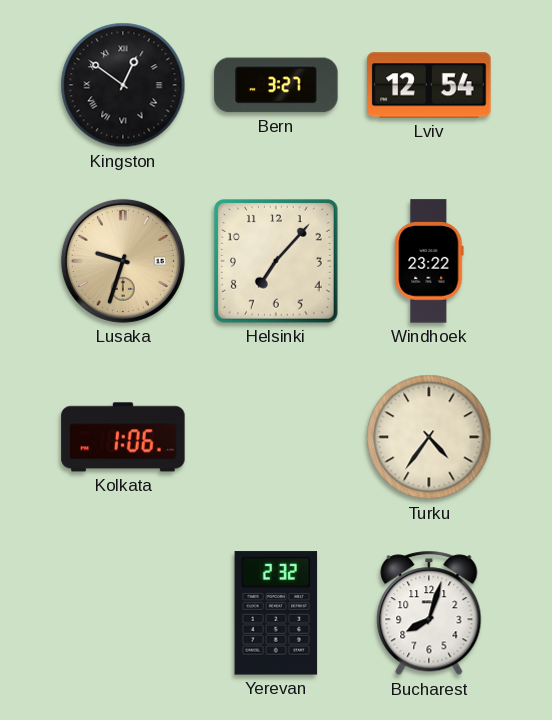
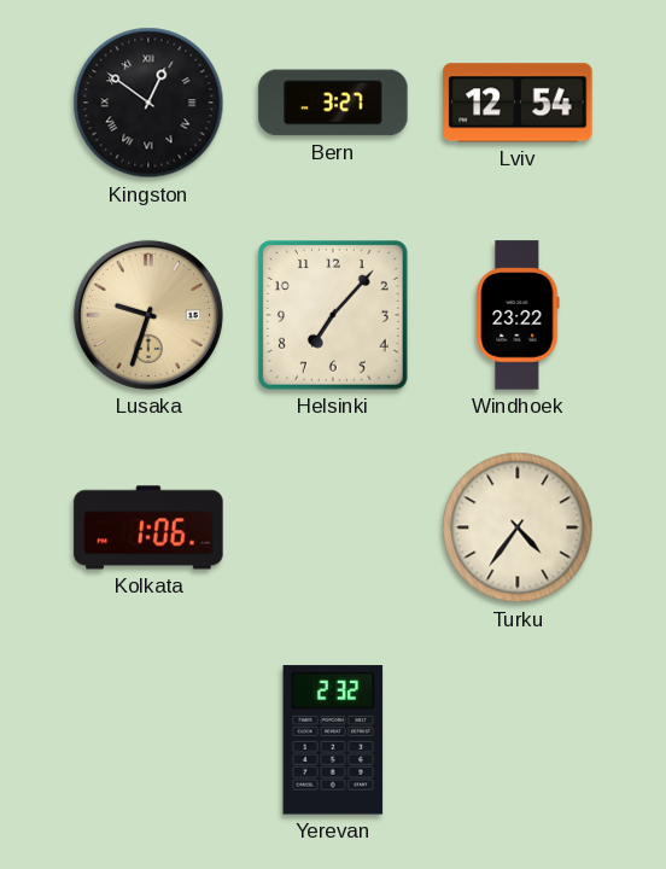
Bucharest: 8:03 -> none (429, 613)
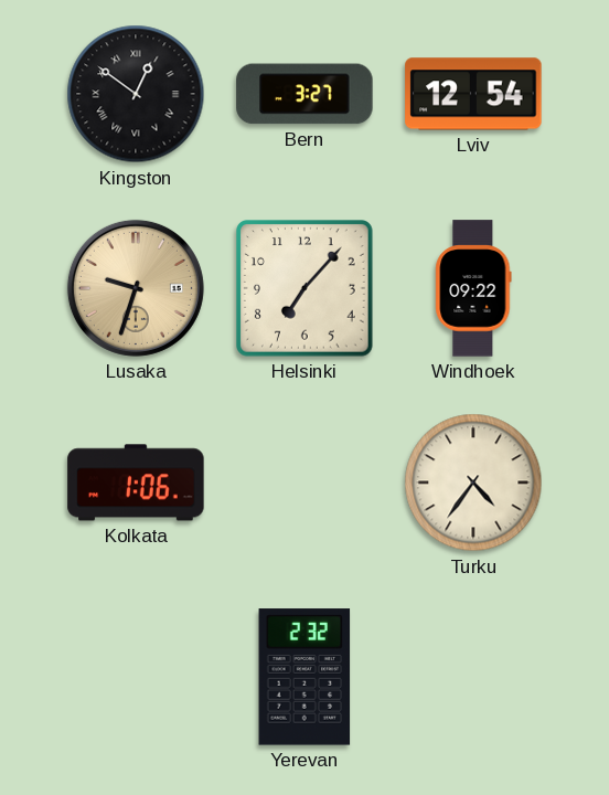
Windhoek: 23:22 -> 09:22 (473, 288)
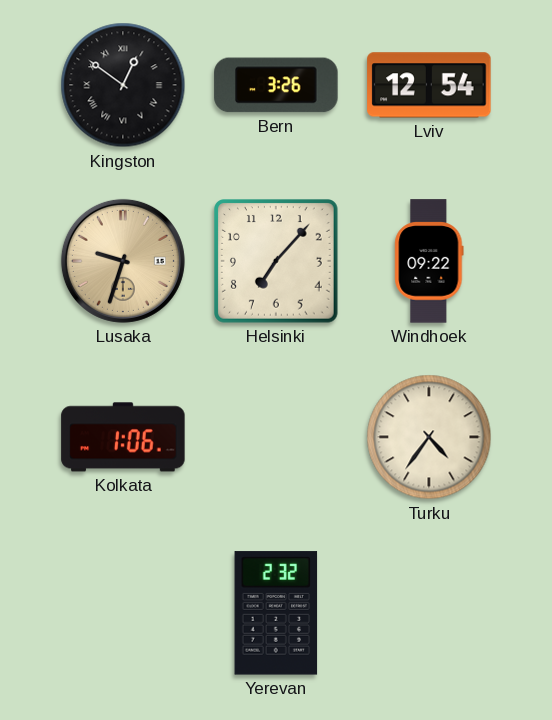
Bern: 3:27 -> 3:26 (276, 85)
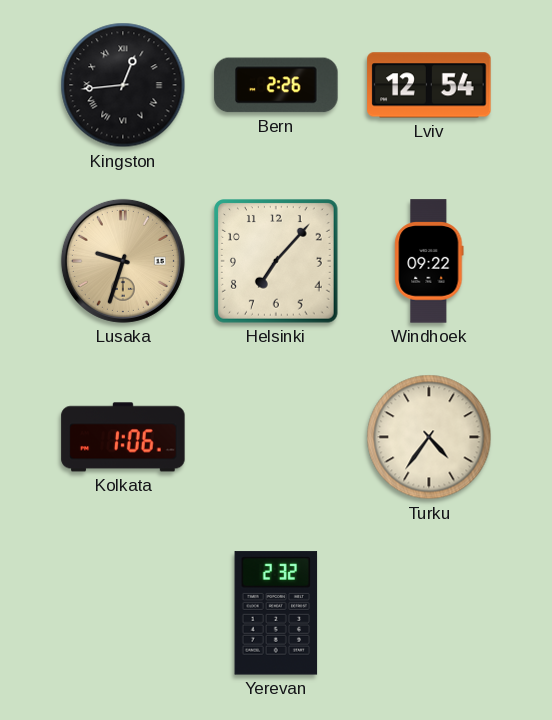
Kingston: 12:51 -> 12:44 (123, 85)
Bern: 3:26 -> 2:26 (276, 85)
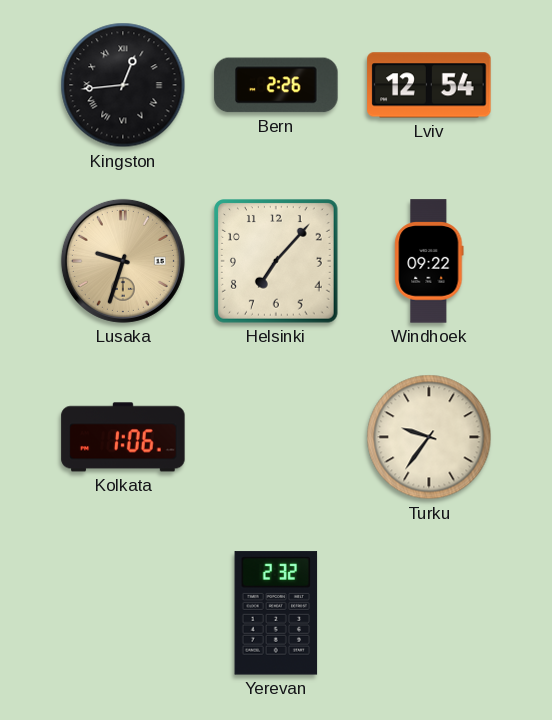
Turku: 4:36 -> 9:36 (429, 437)
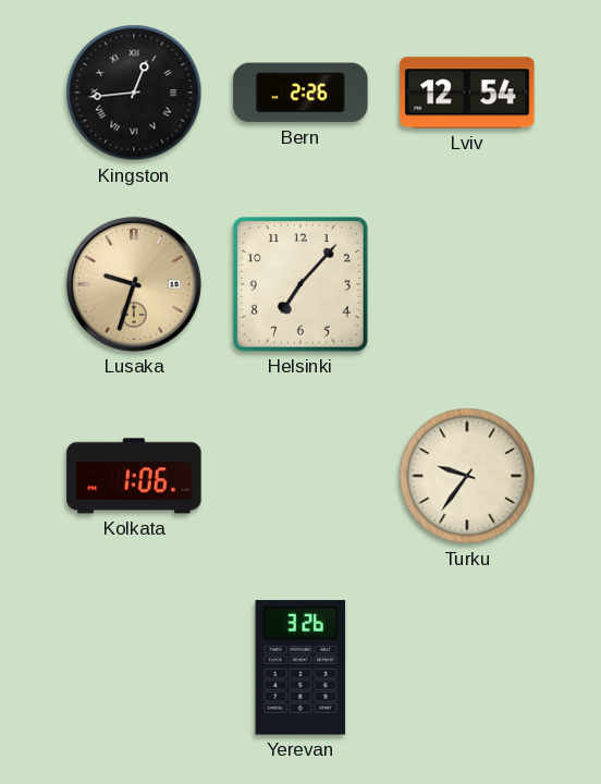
Windhoek: 09:22 -> none (429, 261)
Yerevan: 2:32 -> 3:26 (300, 667)
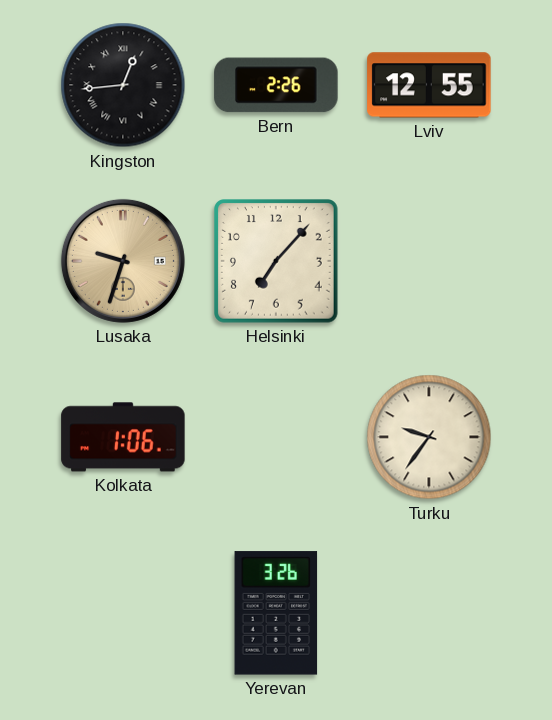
Lviv: 12:54 -> 12:55 (429, 85)
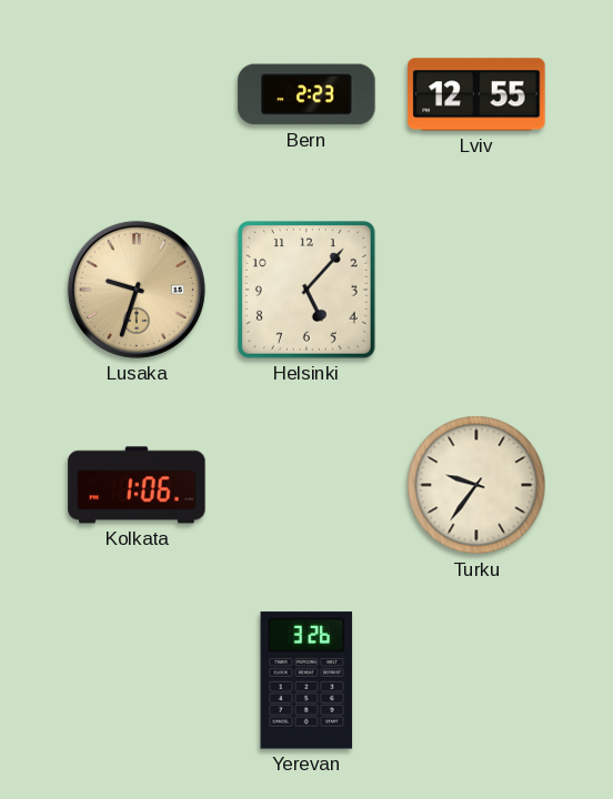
Kingston: 12:44 -> none (123, 85)
Bern: 2:26 -> 2:23 (306, 94)
Helsinki: 7:07 -> 5:07 (308, 291)
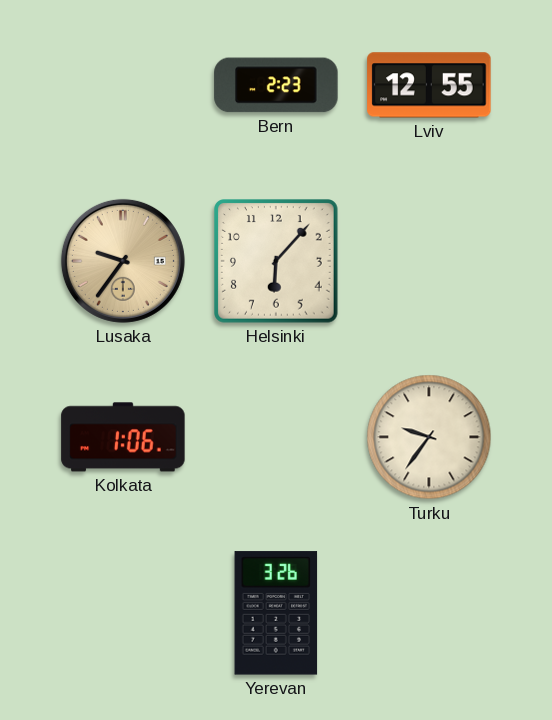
Lusaka: 9:33 -> 9:36 (123, 261)
Helsinki: 5:07 -> 6:07 (277, 262)
